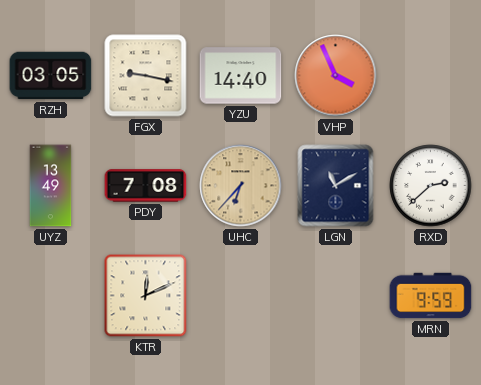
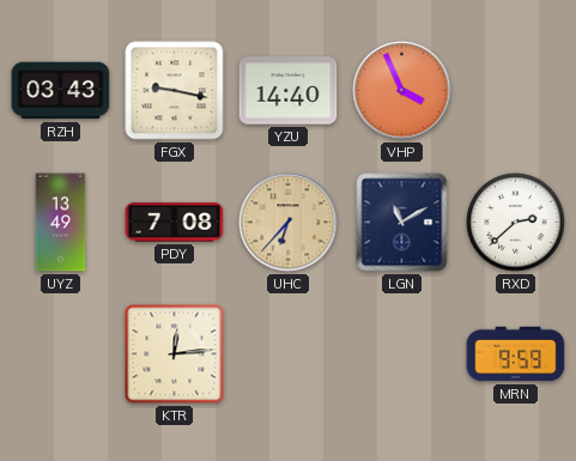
RZH: 03:05 -> 03:43 (61, 91)
KTR: 12:11 -> 12:14 (175, 354)
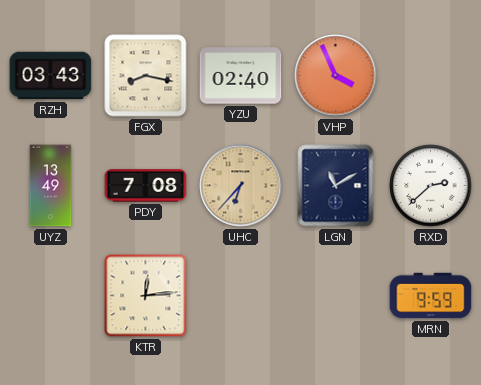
FGX: 9:17 -> 8:17 (146, 76)
YZU: 14:40 -> 02:40 (241, 76)
